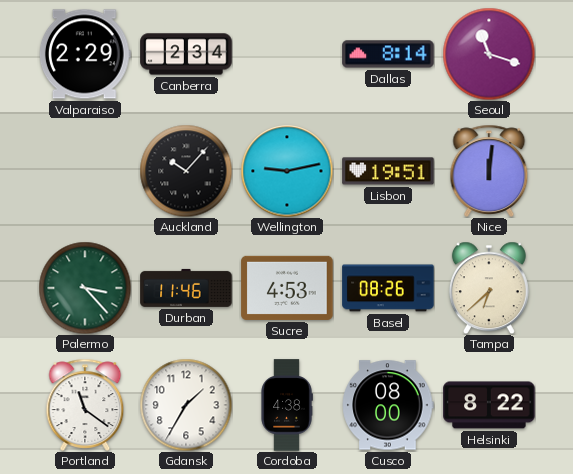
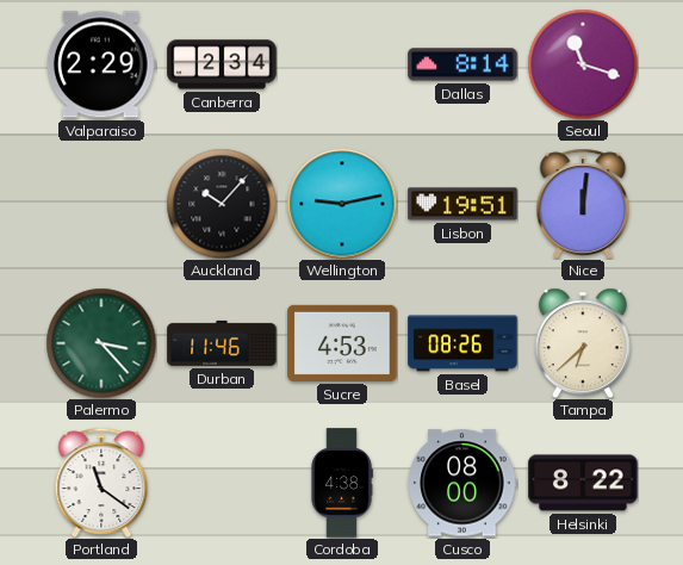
Gdansk: 1:35 -> none (186, 405)
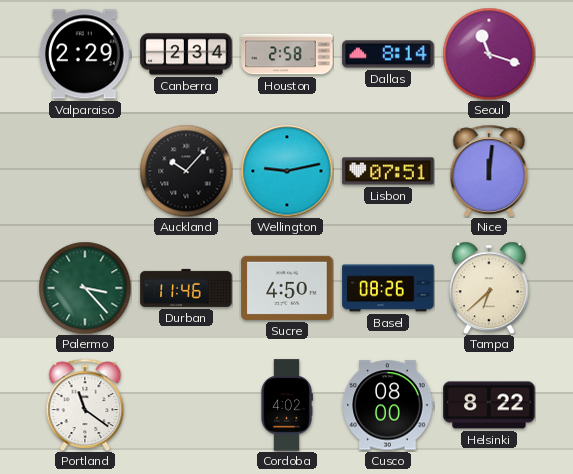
Houston: none -> 2:58 (287, 54)
Lisbon: 19:51 -> 07:51 (388, 171)
Sucre: 4:53 -> 4:50 (287, 288)
Cordoba: 4:38 -> 4:02 (287, 405)
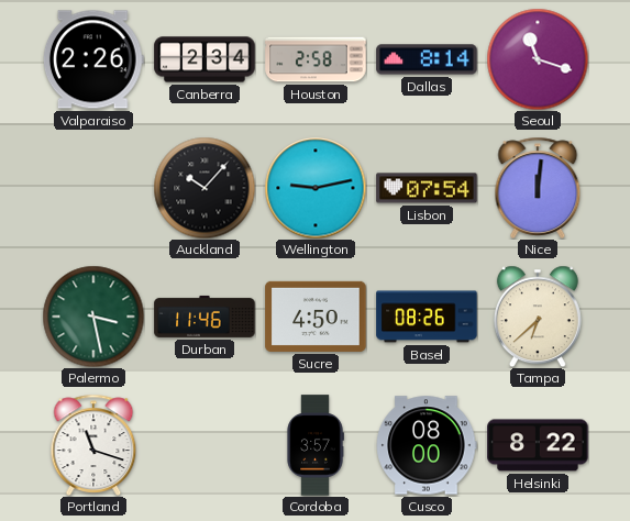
Valparaiso: 2:29 -> 2:26 (93, 59)
Lisbon: 07:51 -> 07:54 (427, 188)
Palermo: 3:23 -> 3:28 (93, 317)
Portland: 11:21 -> 11:18 (93, 445)
Cordoba: 4:02 -> 3:57 (316, 445)
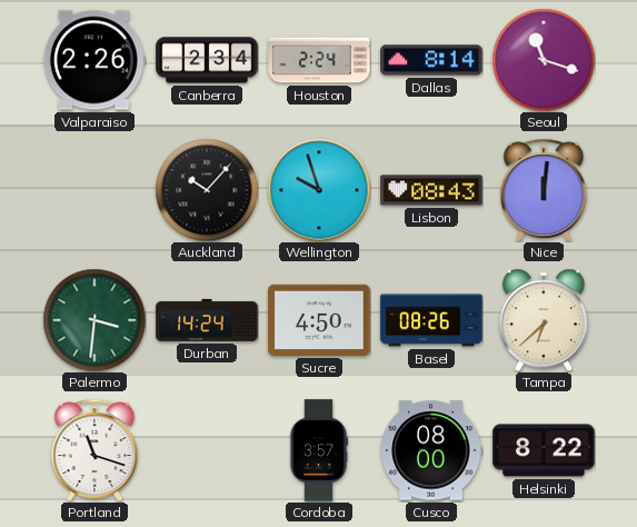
Houston: 2:58 -> 2:24 (319, 60)
Wellington: 9:13 -> 9:57 (319, 190)
Lisbon: 07:54 -> 08:43 (431, 190)
Palermo: 3:28 -> 3:31 (94, 320)
Durban: 11:46 -> 14:24 (207, 320)
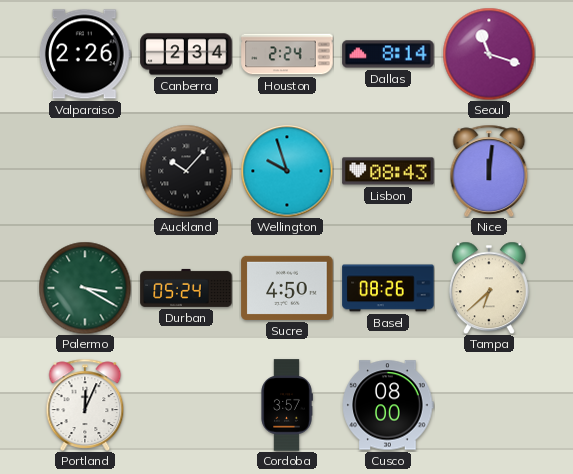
Palermo: 3:31 -> 3:20 (85, 288)
Durban: 14:24 -> 05:24 (186, 288)
Portland: 11:18 -> 12:04 (85, 405)
Helsinki: 8:22 -> none (544, 450)
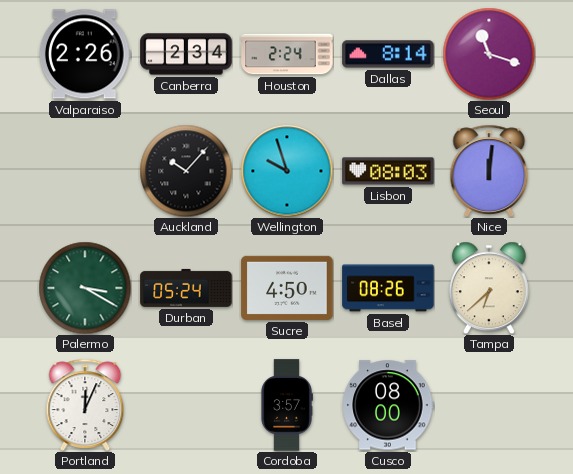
Lisbon: 08:43 -> 08:03 (388, 171)
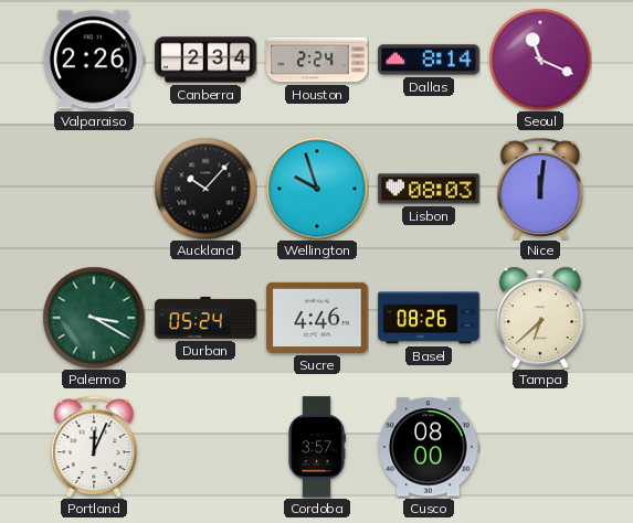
Seoul: 11:18 -> 11:19 (540, 60)
Sucre: 4:50 -> 4:46 (317, 318)
